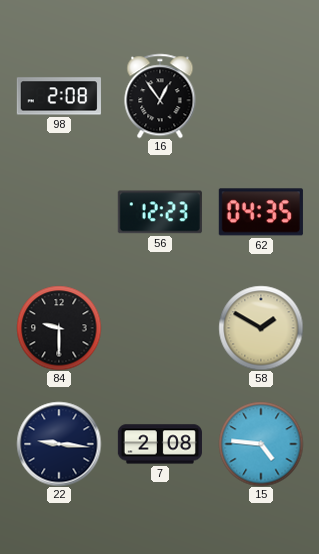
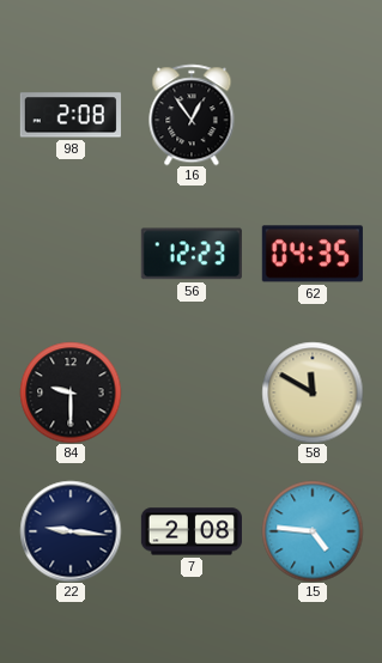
58: 1:50 -> 11:50 (313, 393)
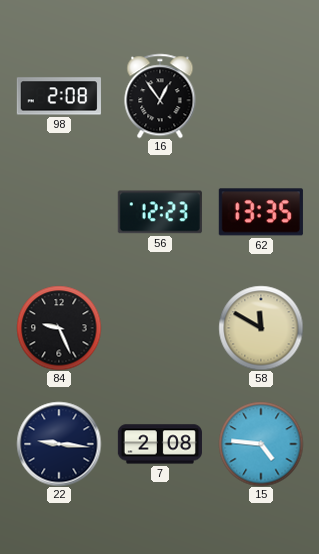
62: 04:35 -> 13:35 (261, 212)
84: 9:30 -> 9:26 (59, 328)
